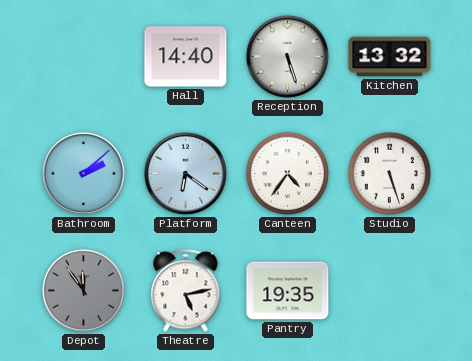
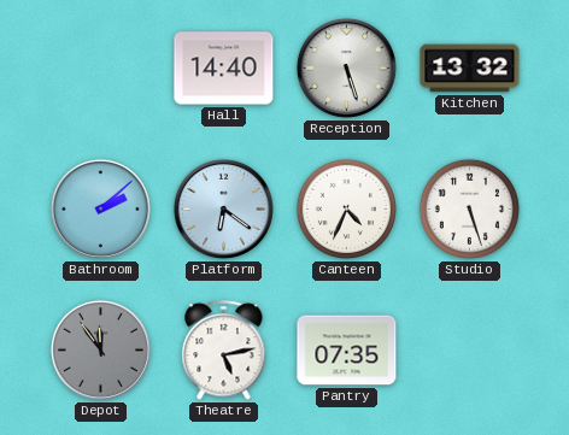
Canteen: 4:36 -> 4:34 (346, 208)
Pantry: 19:35 -> 07:35 (347, 351)
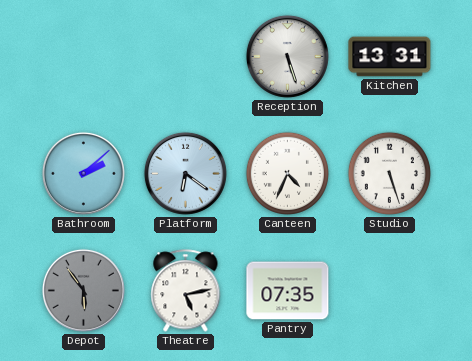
Hall: 14:40 -> none (224, 69)
Kitchen: 13:32 -> 13:31 (390, 57)
Depot: 11:54 -> 5:54 (83, 290)
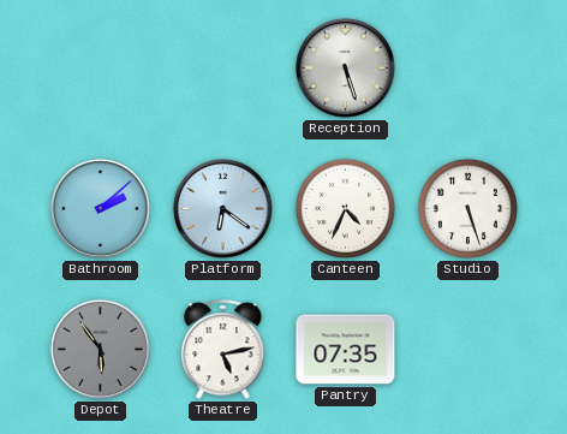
Kitchen: 13:31 -> none (390, 57)
